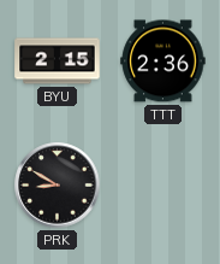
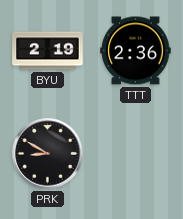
BYU: 2:15 -> 2:19 (48, 51)
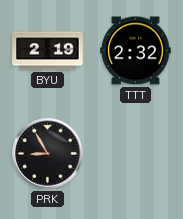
TTT: 2:36 -> 2:32 (136, 51)
PRK: 8:50 -> 8:55 (48, 154)
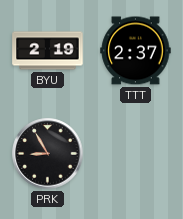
TTT: 2:32 -> 2:37 (136, 51)
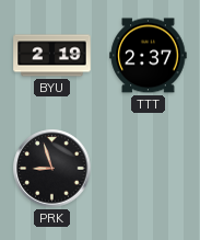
PRK: 8:55 -> 8:57 (52, 169)
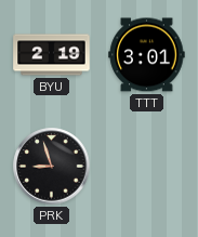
TTT: 2:37 -> 3:01 (147, 55)
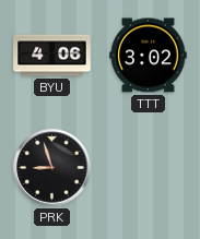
BYU: 2:19 -> 4:06 (52, 56)
TTT: 3:01 -> 3:02 (149, 56)
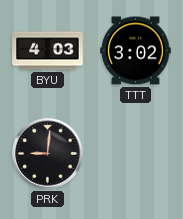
BYU: 4:06 -> 4:03 (48, 51)
PRK: 8:57 -> 9:01 (48, 154)
